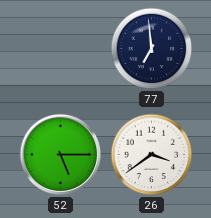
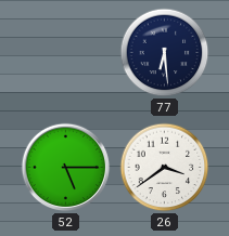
77: 6:59 -> 6:29 (165, 53)
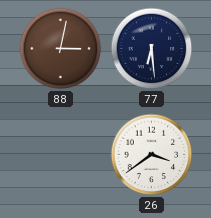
88: none -> 3:02 (61, 49)
52: 5:15 -> none (66, 168)
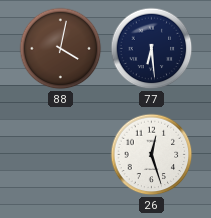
88: 3:02 -> 4:02 (61, 49)
26: 3:39 -> 12:27 (152, 155)
